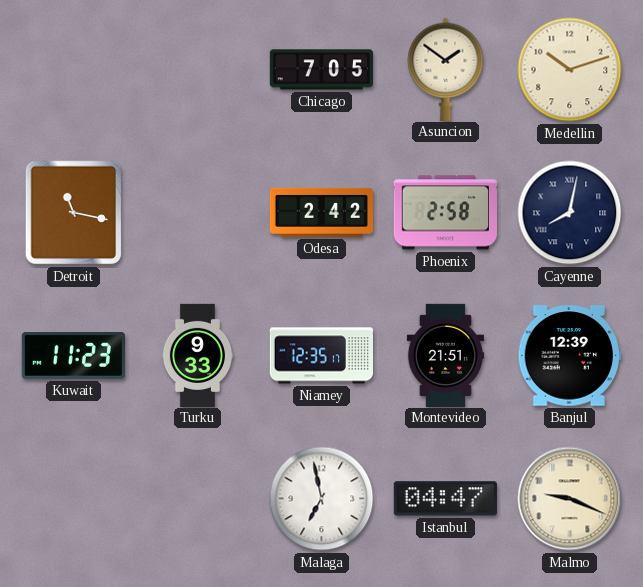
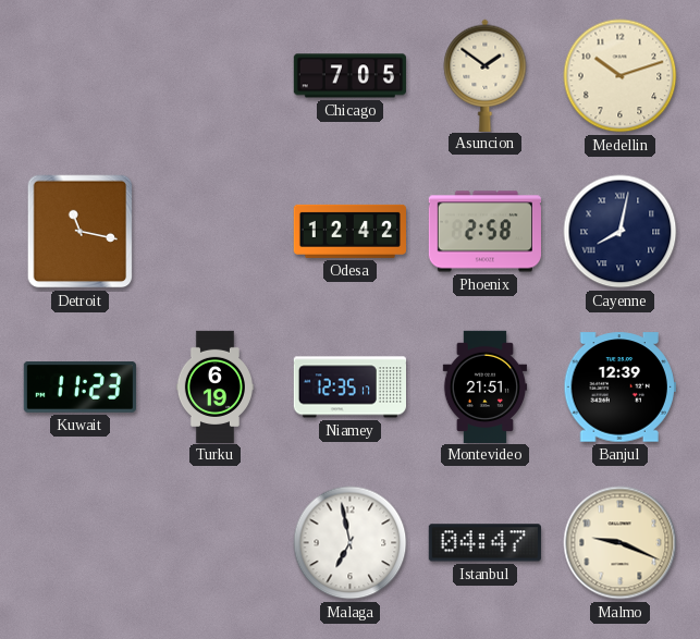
Odesa: 2:42 -> 12:42 (349, 231)
Turku: 9:33 -> 6:19 (214, 386)
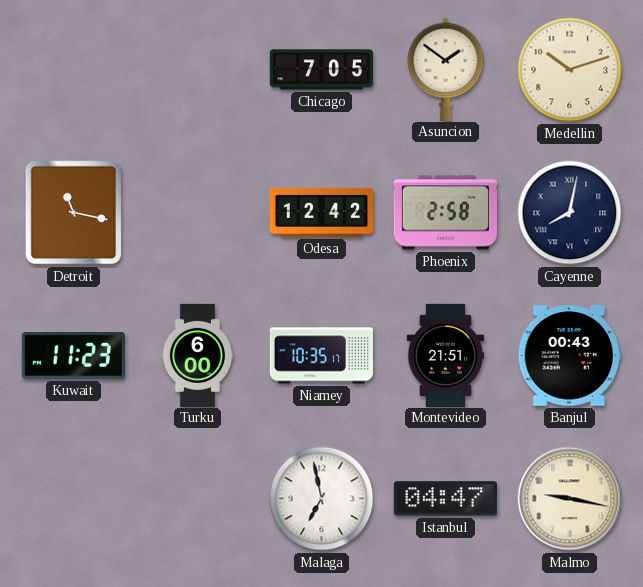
Turku: 6:19 -> 6:00 (197, 355)
Niamey: 12:35 -> 10:35 (321, 356)
Banjul: 12:39 -> 00:43 (569, 356)
Malmo: 9:19 -> 9:17 (570, 499)
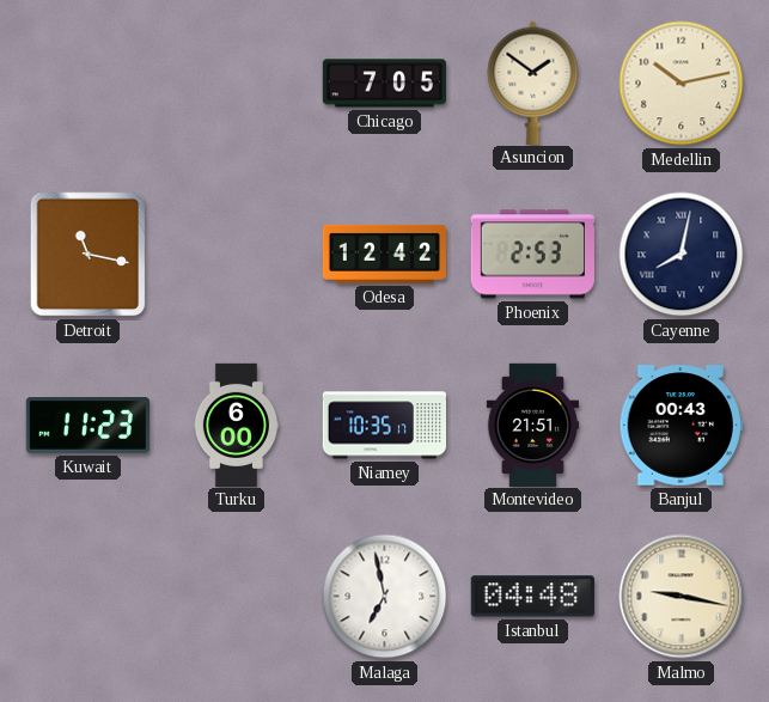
Medellin: 10:12 -> 10:13 (682, 84)
Phoenix: 2:58 -> 2:53 (532, 255)
Istanbul: 04:47 -> 04:48 (532, 597)
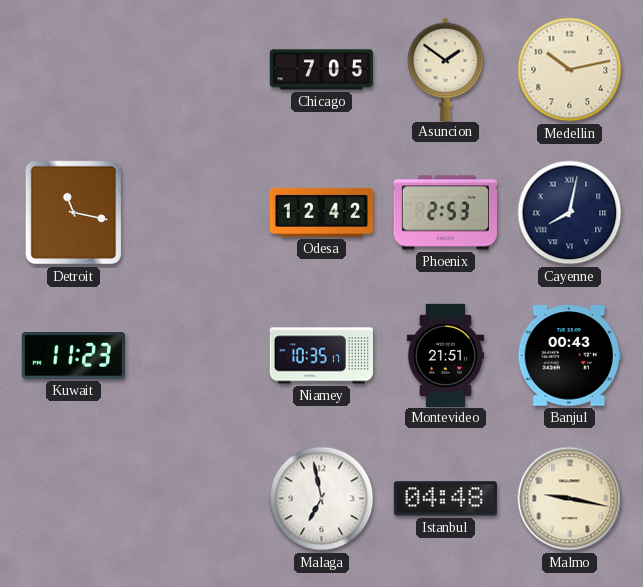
Turku: 6:00 -> none (236, 425)
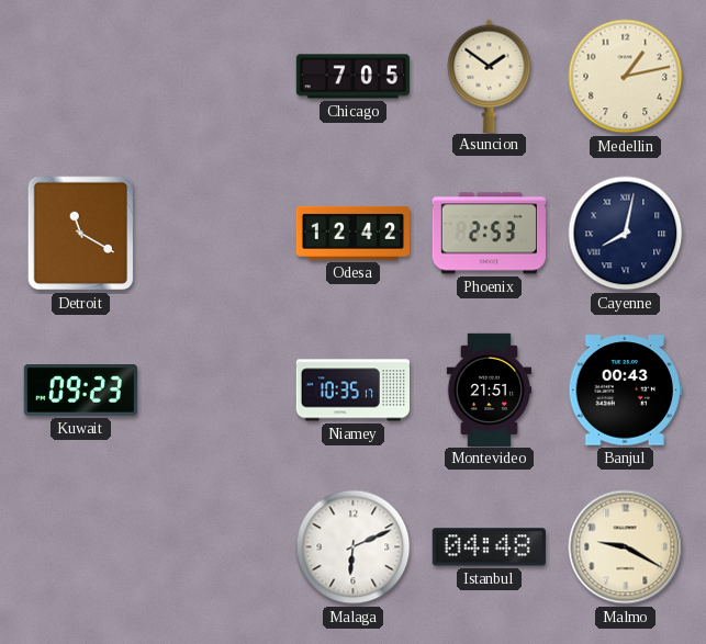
Medellin: 10:13 -> 1:13 (626, 77)
Detroit: 11:17 -> 11:20 (81, 234)
Kuwait: 11:23 -> 09:23 (80, 391)
Malaga: 6:58 -> 6:11 (354, 547)
Malmo: 9:17 -> 9:20 (626, 547)
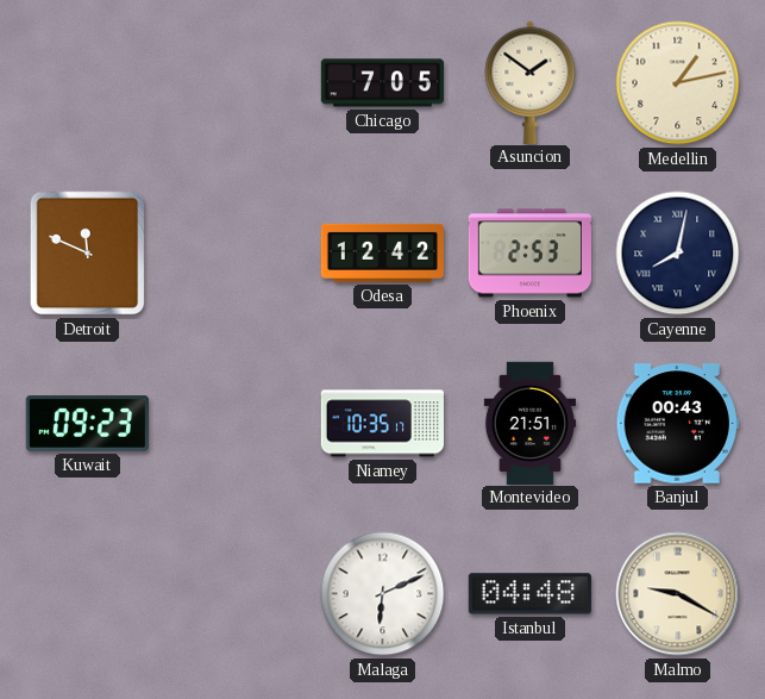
Detroit: 11:20 -> 11:49 (88, 254)
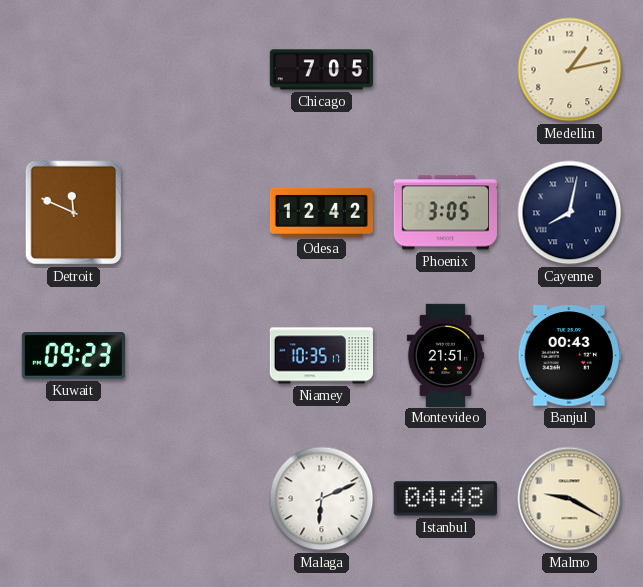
Asuncion: 1:51 -> none (531, 82)
Phoenix: 2:53 -> 3:05 (445, 213)
